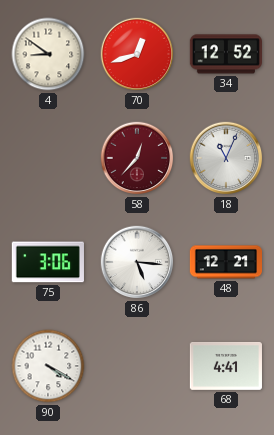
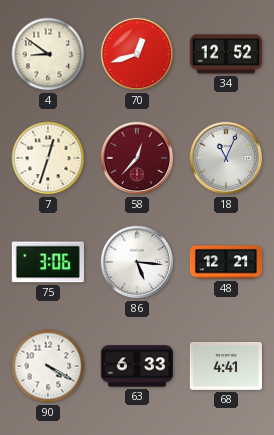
7: none -> 12:33 (48, 158)
63: none -> 6:33 (136, 366)
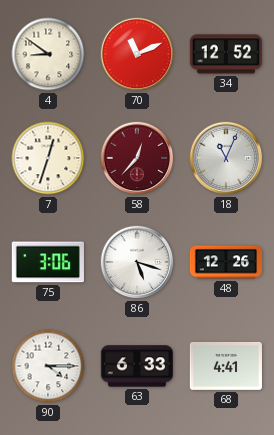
70: 12:42 -> 11:11 (137, 54)
86: 5:16 -> 5:18 (137, 262)
48: 12:21 -> 12:26 (225, 262)
90: 4:20 -> 4:15 (48, 366)
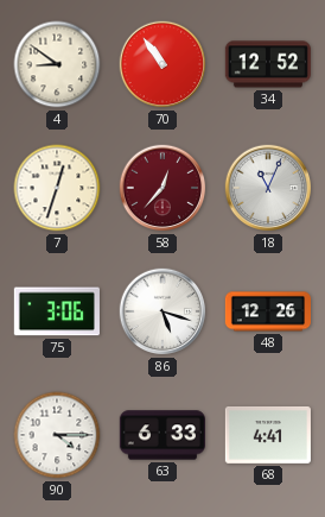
70: 11:11 -> 10:54 (162, 64)
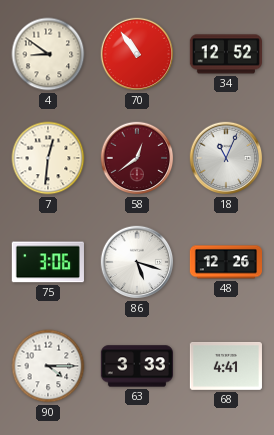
7: 12:33 -> 12:31 (48, 158)
58: 12:37 -> 12:39 (137, 158)
63: 6:33 -> 3:33 (136, 366)
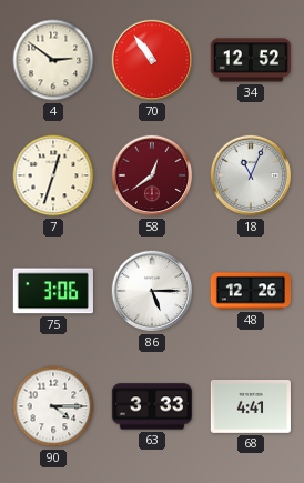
4: 8:51 -> 2:51 (53, 60)
7: 12:31 -> 12:33 (53, 175)
86: 5:18 -> 5:15 (152, 291)
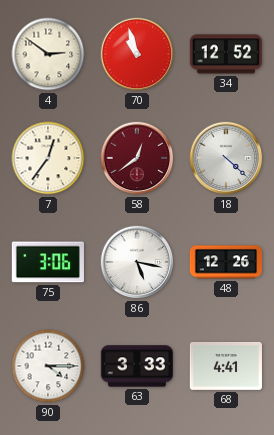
70: 10:54 -> 10:57 (137, 54)
7: 12:33 -> 12:36 (48, 158)
18: 11:04 -> 4:22 (226, 158)
86: 5:15 -> 5:17 (137, 262)
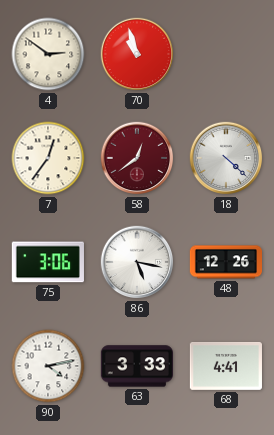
34: 12:52 -> none (226, 54)
90: 4:15 -> 4:13 (48, 366)
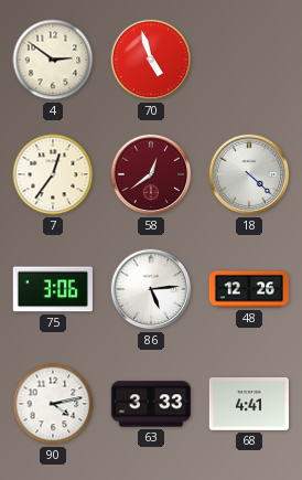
70: 10:57 -> 4:57 (151, 60)
86: 5:17 -> 5:14 (151, 289)
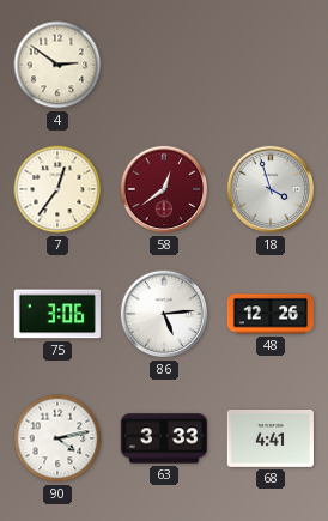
70: 4:57 -> none (151, 60)
18: 4:22 -> 3:57 (271, 189)
